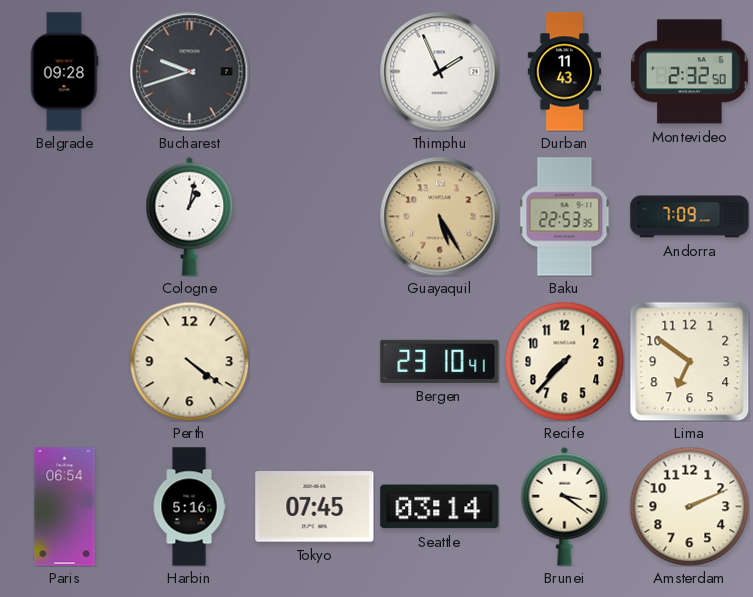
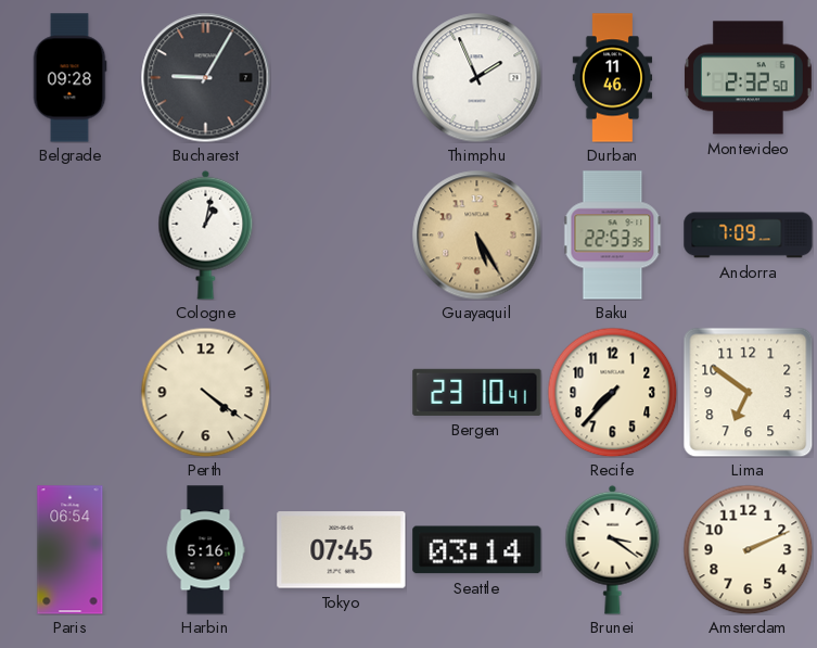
Bucharest: 9:42 -> 9:05 (206, 78)
Durban: 11:43 -> 11:46 (613, 78)
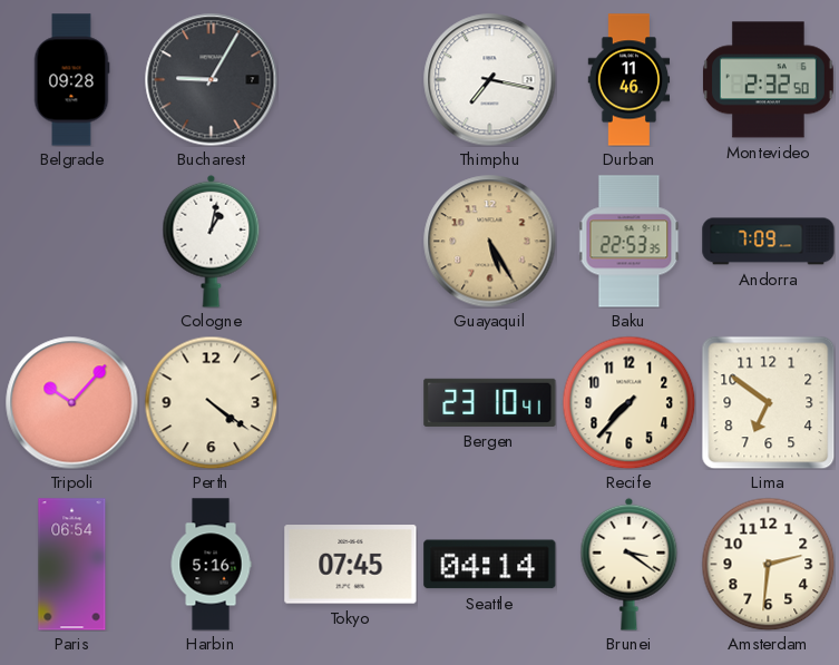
Thimphu: 1:56 -> 7:17 (490, 80)
Tripoli: none -> 10:07 (72, 403)
Seattle: 03:14 -> 04:14 (490, 565)
Amsterdam: 2:11 -> 2:31 (768, 564)
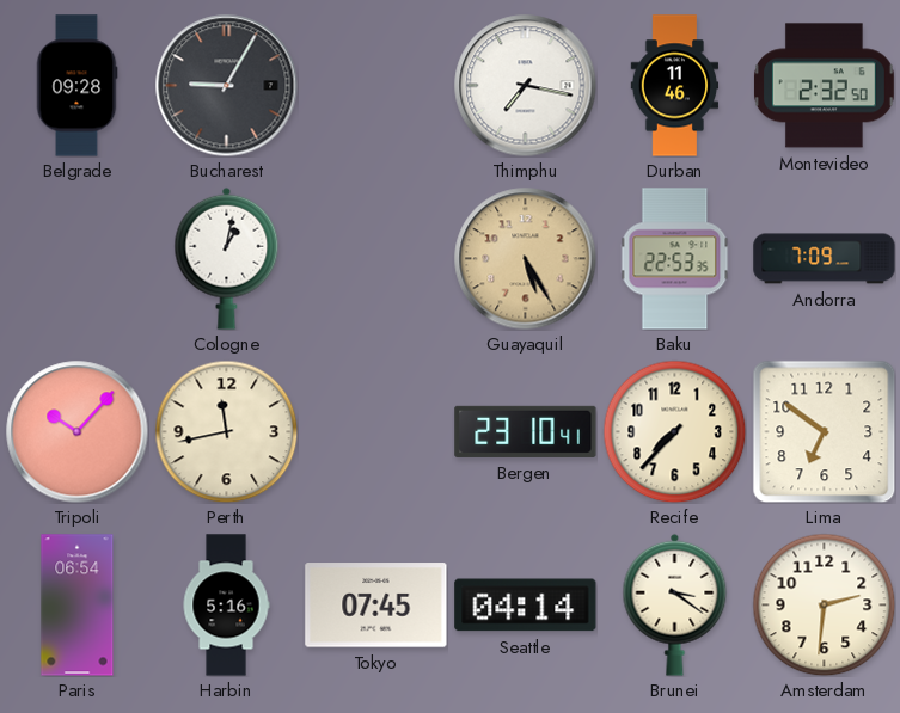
Perth: 4:21 -> 11:43 (226, 431)
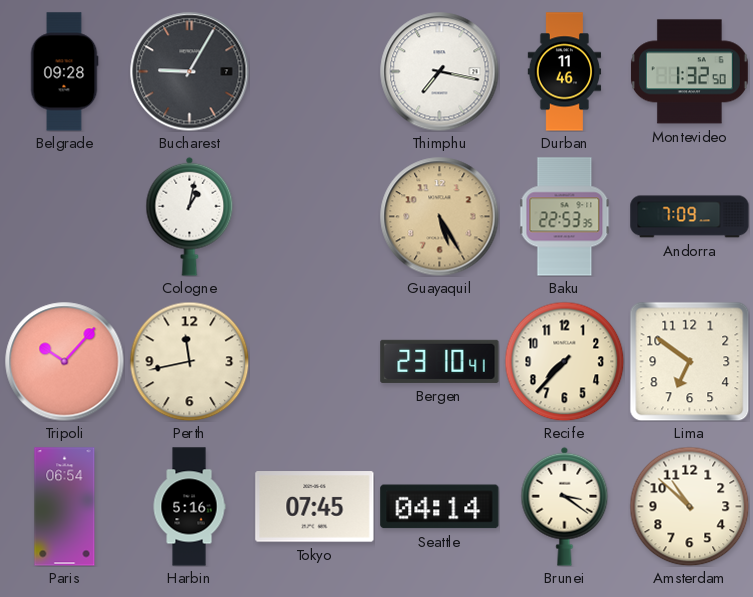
Montevideo: 2:32 -> 1:32 (689, 72)
Amsterdam: 2:31 -> 10:52 (689, 506)
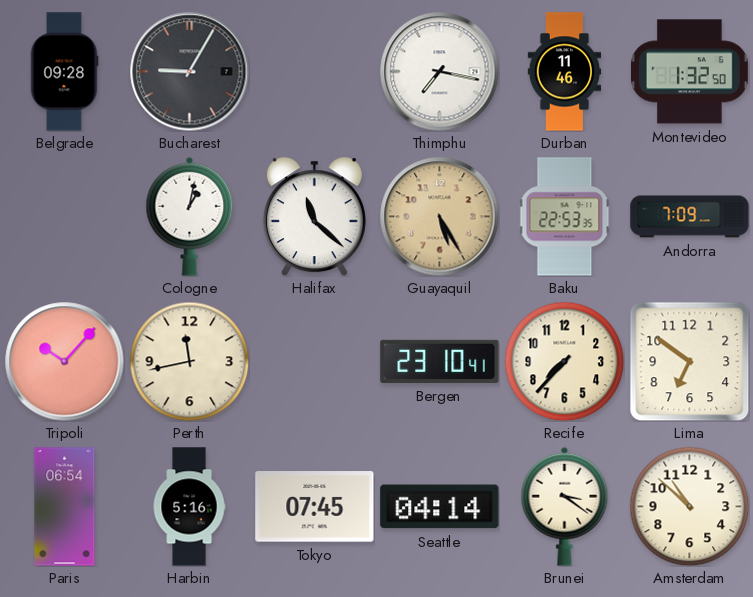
Halifax: none -> 11:22 (314, 217)
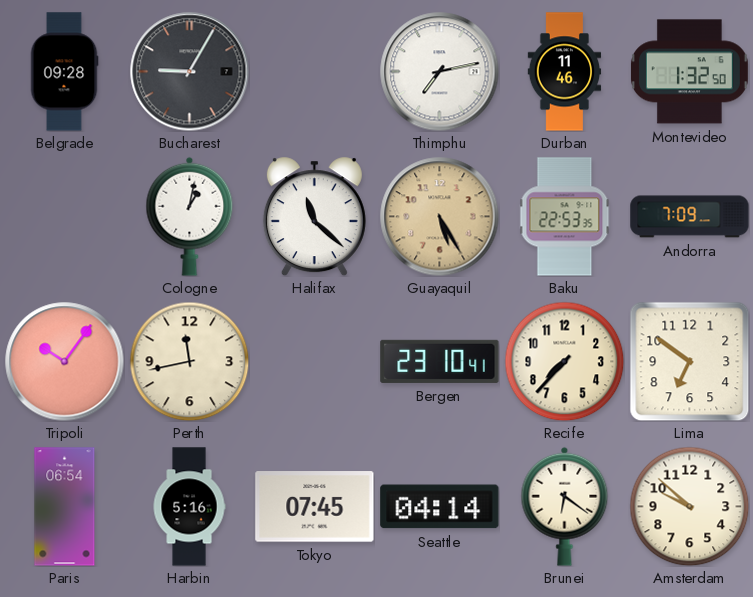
Thimphu: 7:17 -> 7:13 (440, 72)
Tripoli: 10:07 -> 10:06 (65, 362)
Brunei: 3:21 -> 6:21 (565, 506)
Amsterdam: 10:52 -> 9:52 (689, 506)
